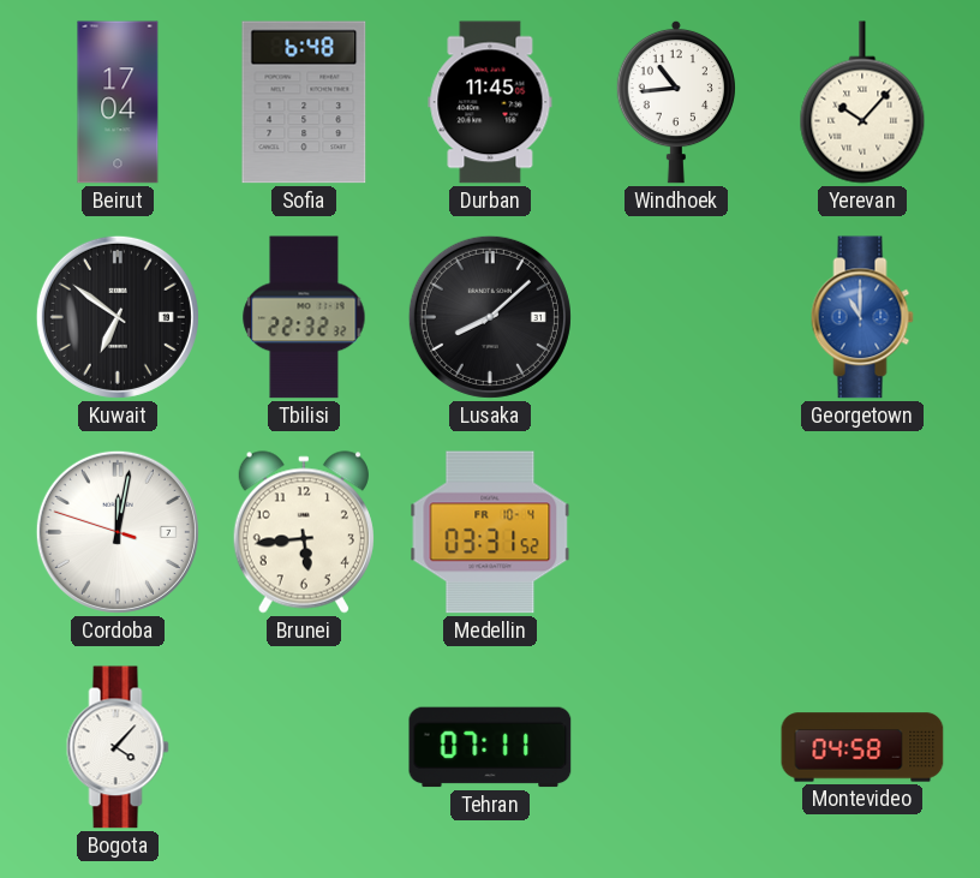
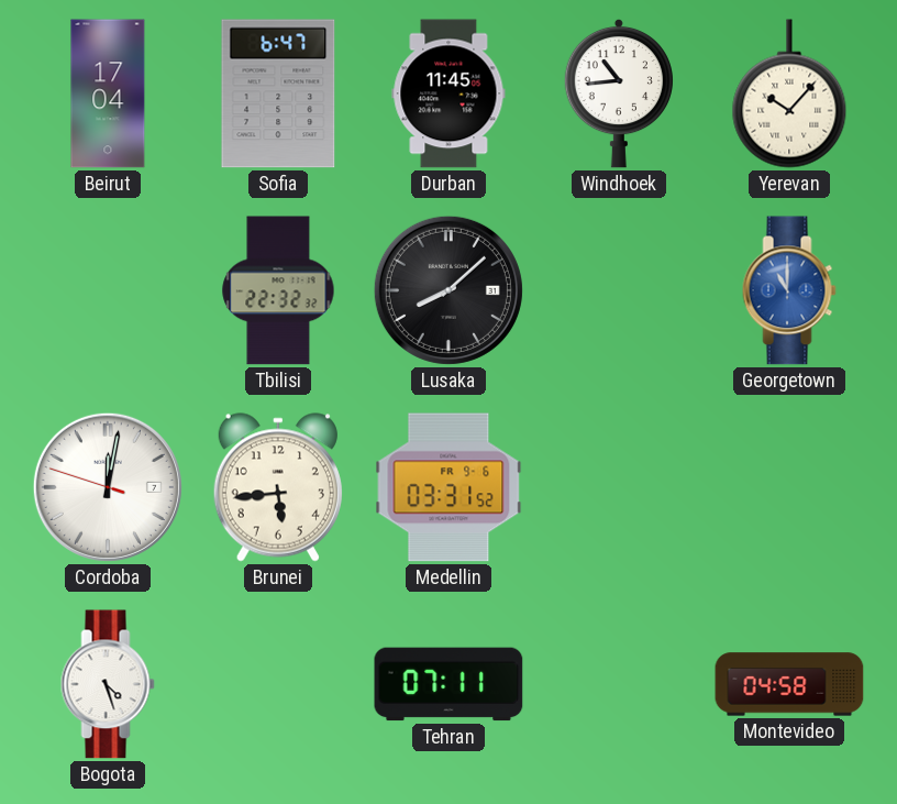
Sofia: 6:48 -> 6:47 (278, 93)
Kuwait: 6:51 -> none (118, 317)
Medellin date: FR 10-4 -> FR 9-6 (449, 487)
Bogota: 4:07 -> 4:27 (108, 684)
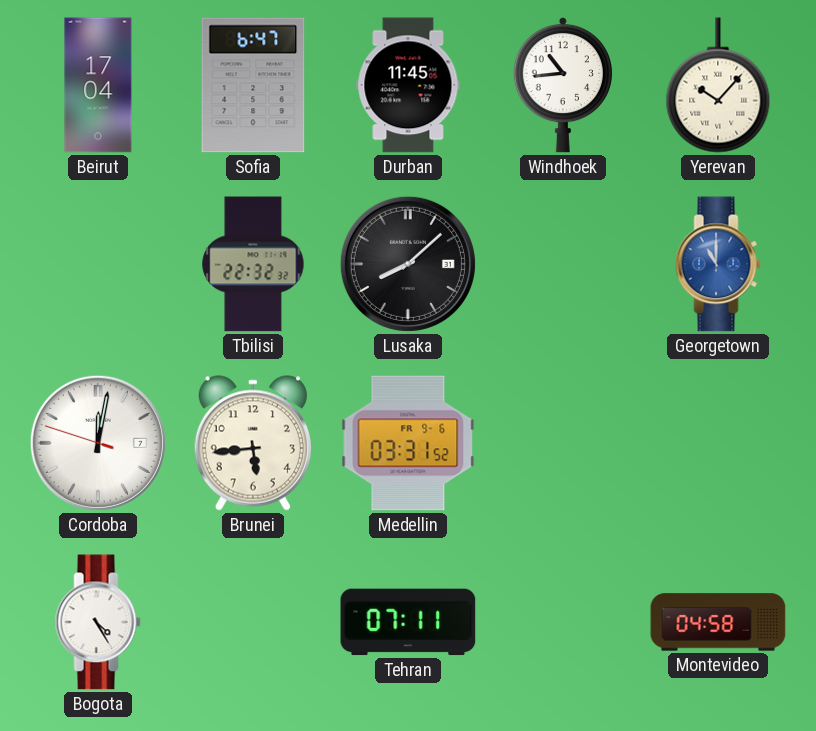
Bogota: 4:27 -> 4:25 (98, 622)
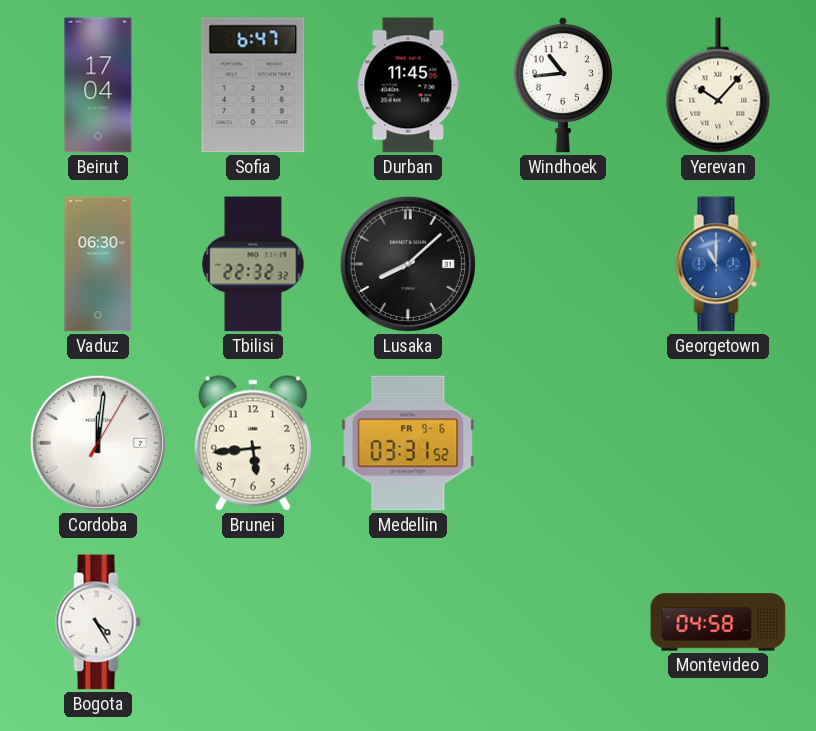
Vaduz: none -> 06:30 (98, 264)
Cordoba: 12:01:48 -> 12:01:05 (98, 443)
Tehran: 07:11 -> none (408, 622)
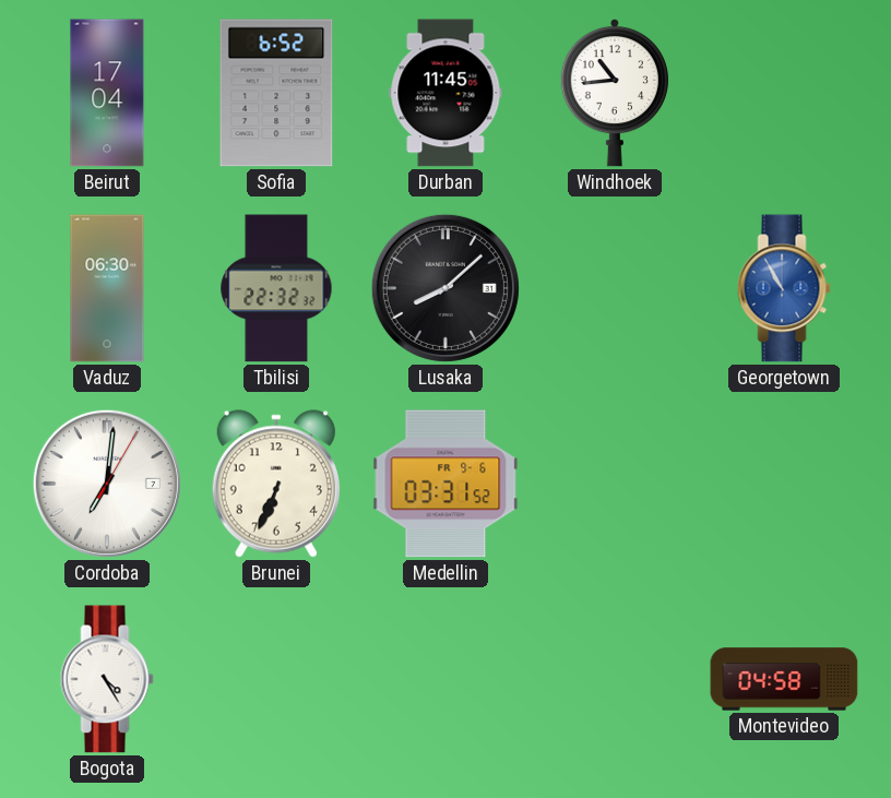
Sofia: 6:47 -> 6:52 (276, 93)
Yerevan: 10:07 -> none (718, 85)
Georgetown: 11:00 -> 10:55 (784, 288)
Cordoba: 12:01 -> 7:01 (107, 484)
Brunei: 5:44 -> 6:34 (276, 484)
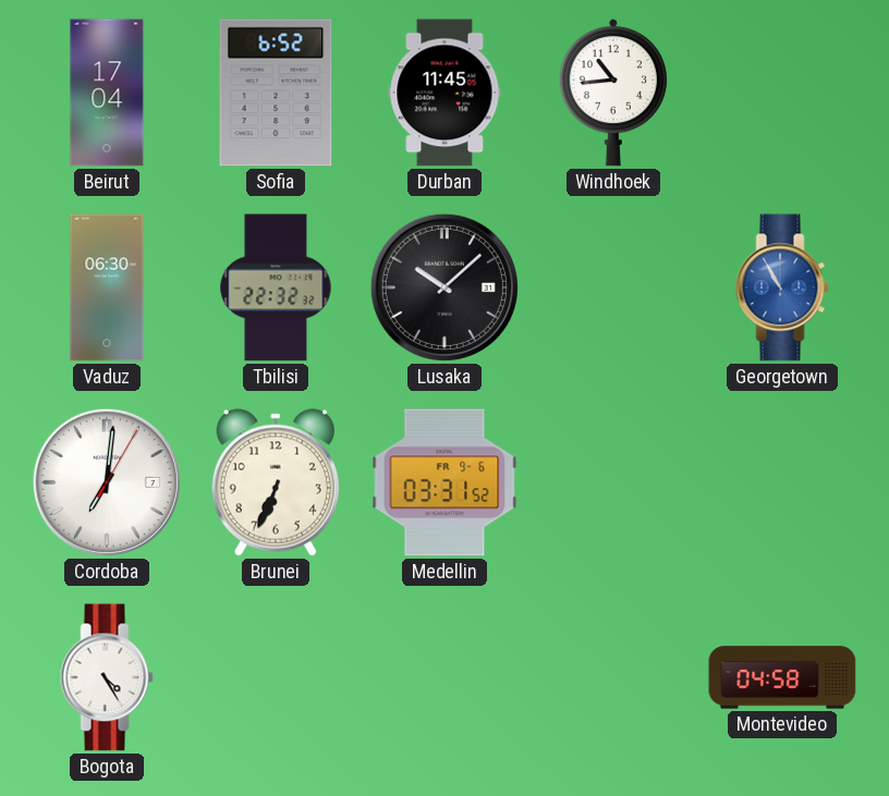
Lusaka: 8:08 -> 10:08 (444, 287)
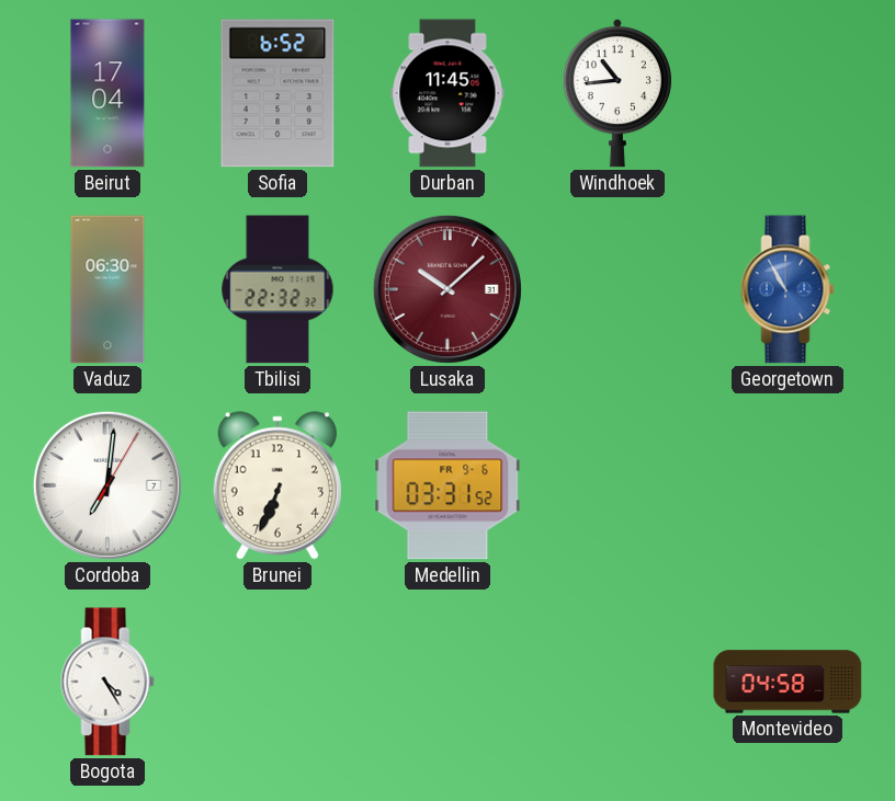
Lusaka dial: black -> burgundy (448, 289)
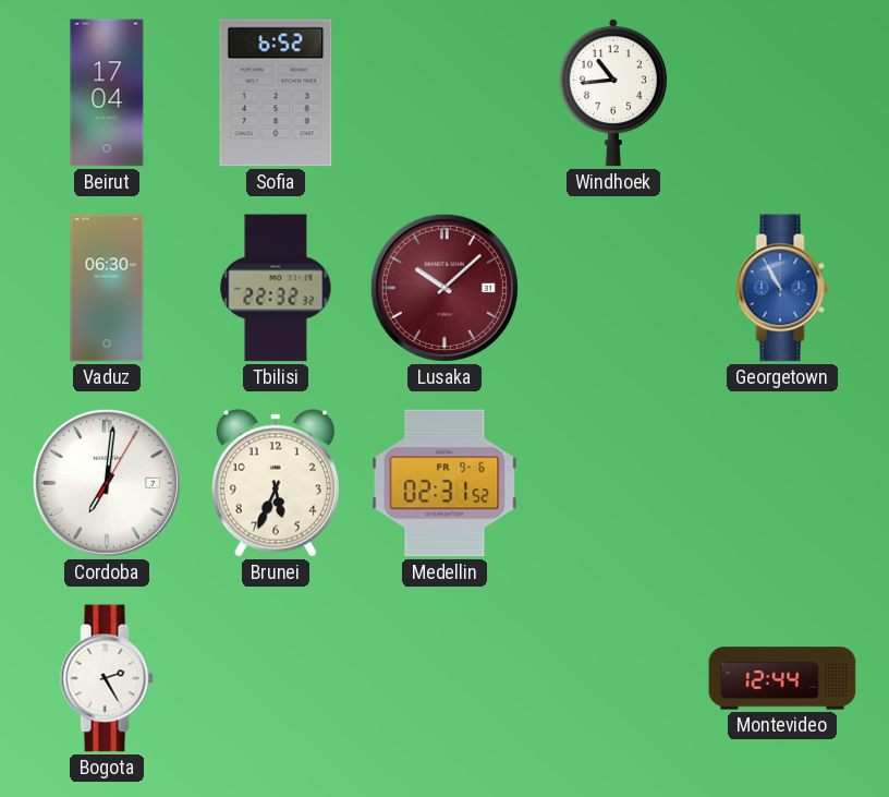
Durban: 11:45 -> none (448, 93)
Brunei: 6:34 -> 5:34 (276, 483)
Medellin: 03:31 -> 02:31 (444, 483)
Bogota: 4:25 -> 2:25 (107, 678)
Montevideo: 04:58 -> 12:44 (782, 678)
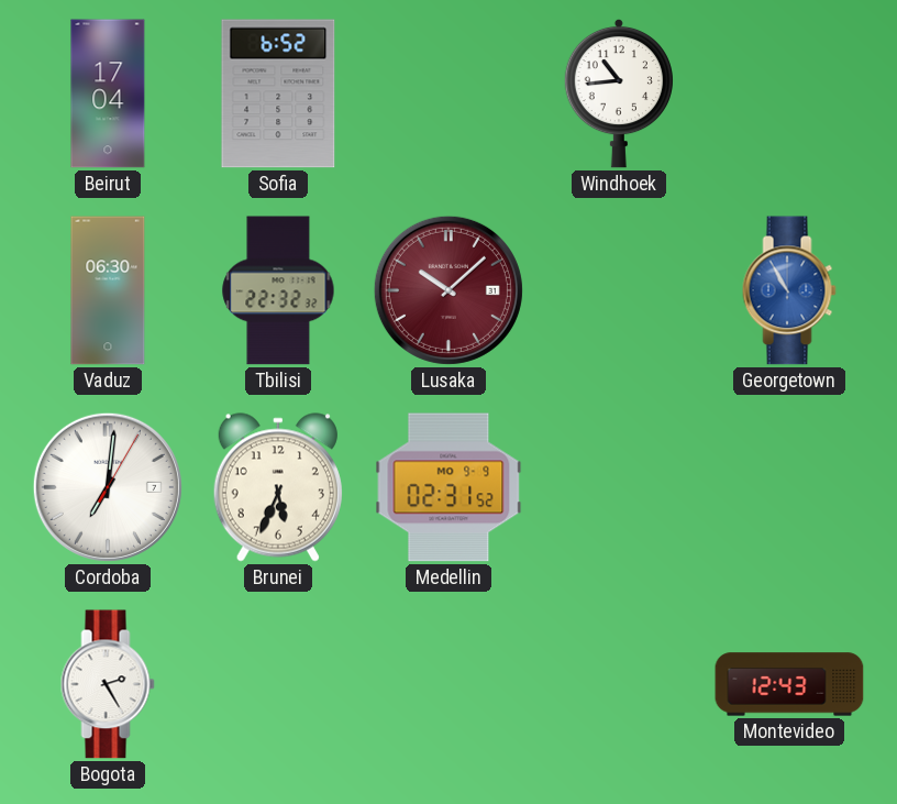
Medellin date: FR 9-6 -> MO 9-9 (449, 487)
Montevideo: 12:44 -> 12:43 (789, 684)
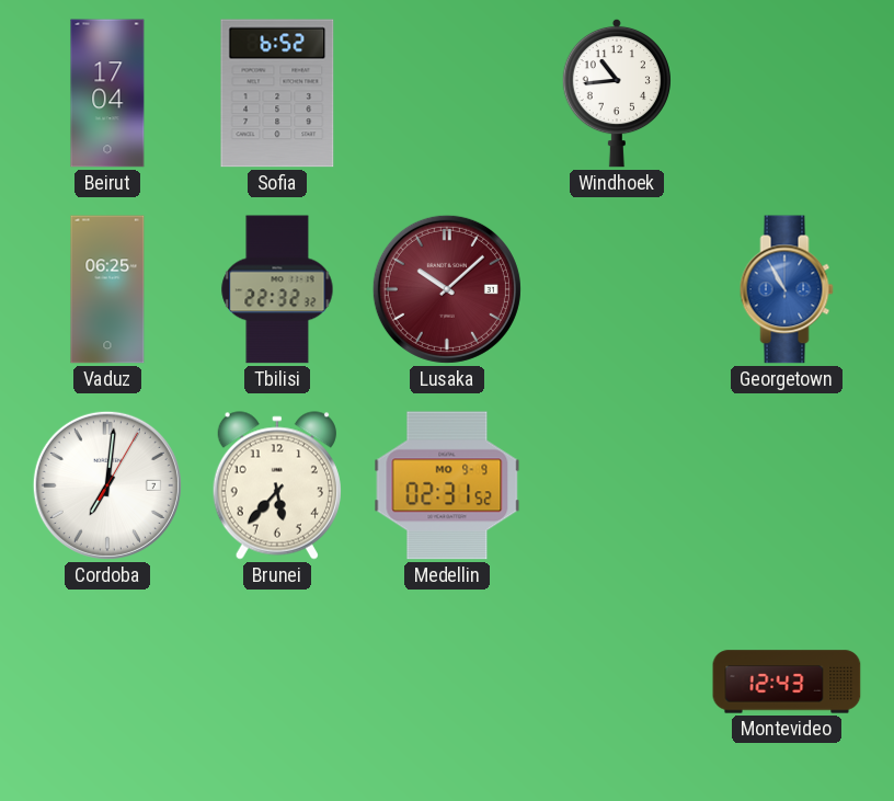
Vaduz: 06:30 -> 06:25 (107, 289)
Brunei: 5:34 -> 5:37 (277, 485)
Bogota: 2:25 -> none (108, 684)
